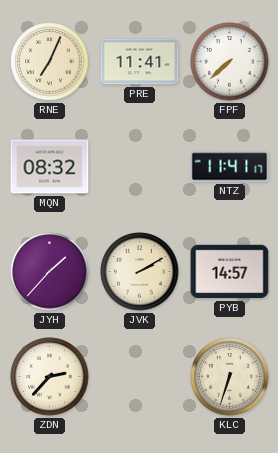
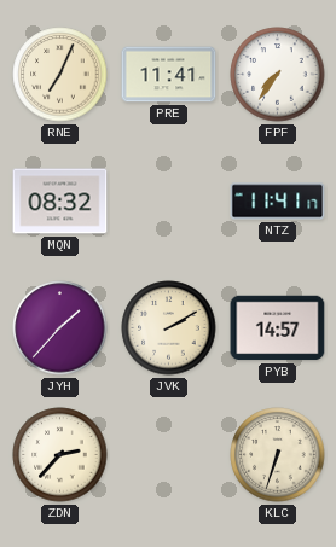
FPF: 7:38 -> 7:36 (278, 75)
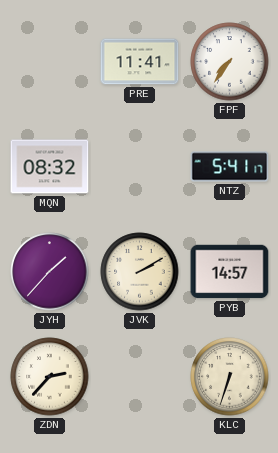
RNE: 7:04 -> none (60, 75)
NTZ: 11:41 -> 5:41 (230, 167)
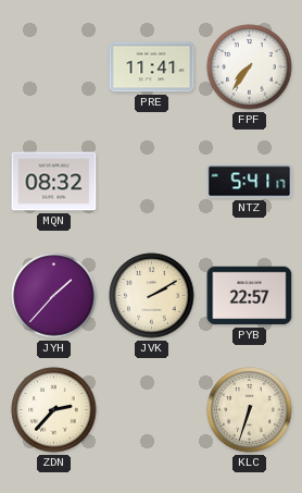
PYB: 14:57 -> 22:57 (250, 296)
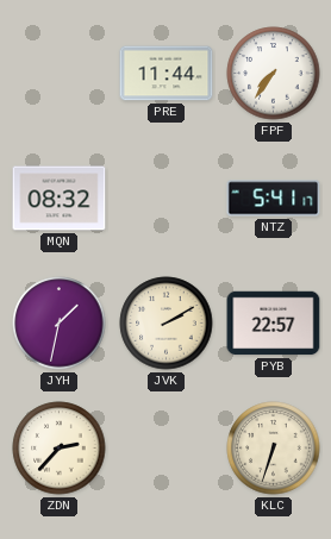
PRE: 11:41 -> 11:44 (167, 74)
JYH: 1:37 -> 1:32 (60, 324)
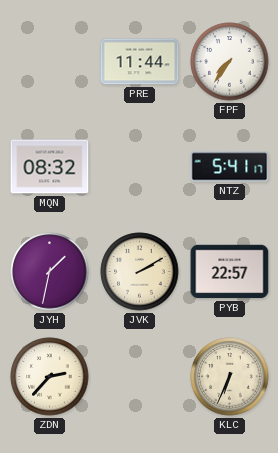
KLC: 6:33 -> 6:34 (230, 377)
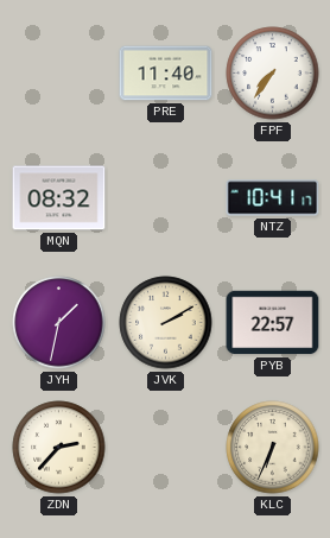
PRE: 11:44 -> 11:40 (166, 74)
NTZ: 5:41 -> 10:41 (273, 198)
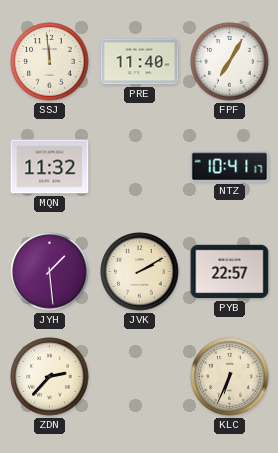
SSJ: none -> 11:59 (50, 62)
FPF: 7:36 -> 7:05 (230, 62)
MQN: 08:32 -> 11:32 (50, 167)
JYH: 1:32 -> 1:29 (50, 272)
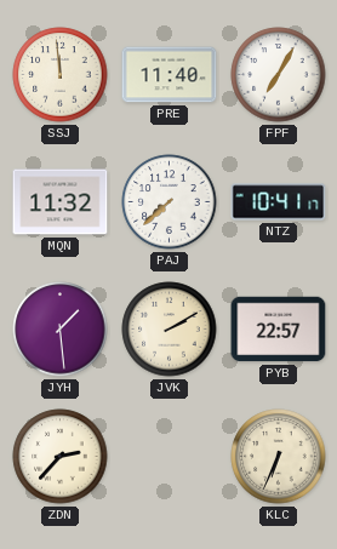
PAJ: none -> 7:38 (170, 202)
